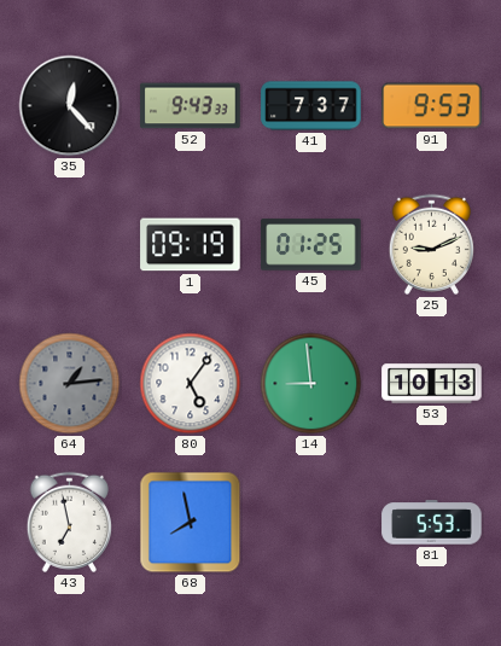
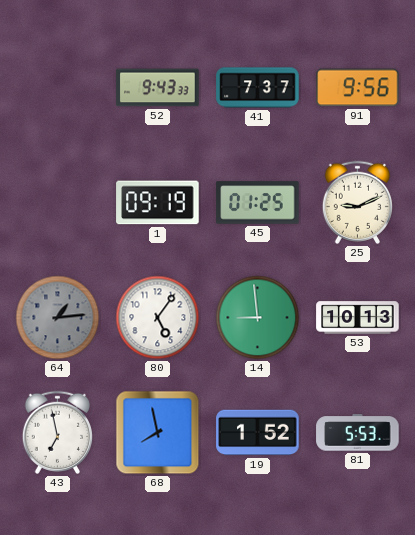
35: 12:23 -> none (70, 106)
91: 9:53 -> 9:56 (358, 88)
19: none -> 1:52 (258, 433)
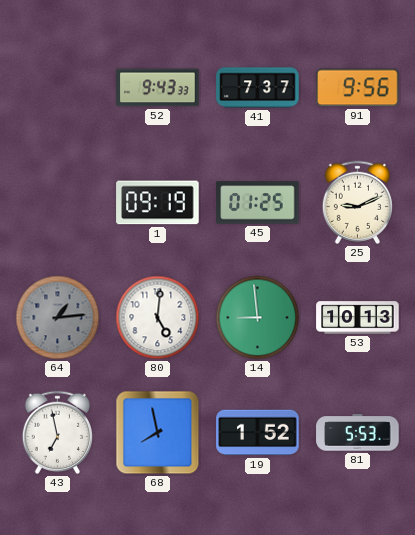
80: 5:06 -> 5:01 (158, 318)
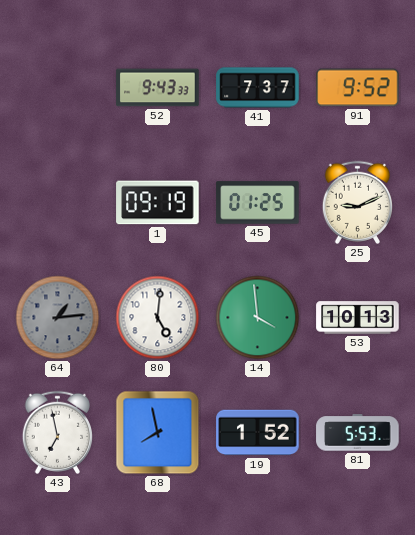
91: 9:56 -> 9:52 (358, 88)
14: 8:59 -> 3:59 (258, 318)
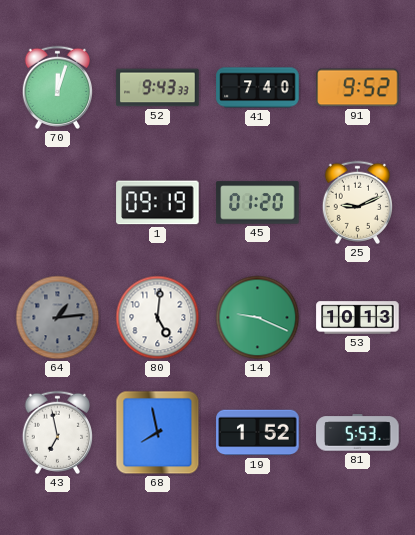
70: none -> 12:03 (57, 87)
41: 7:37 -> 7:40 (258, 88)
45: 01:25 -> 01:20 (258, 203)
14: 3:59 -> 9:19 (258, 318)
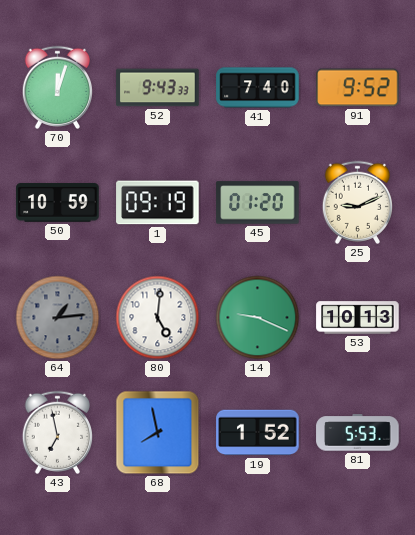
50: none -> 10:59 (58, 203)
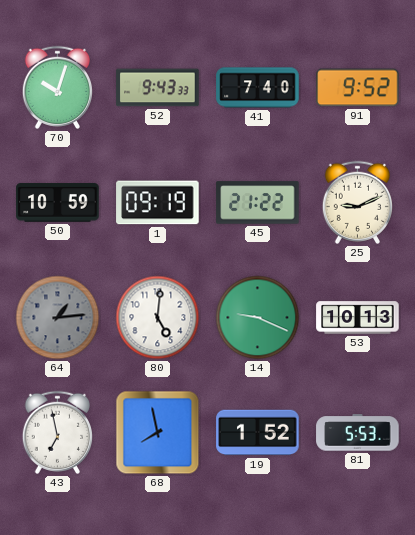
70: 12:03 -> 10:03 (57, 87)
45: 01:20 -> 21:22 (258, 203)
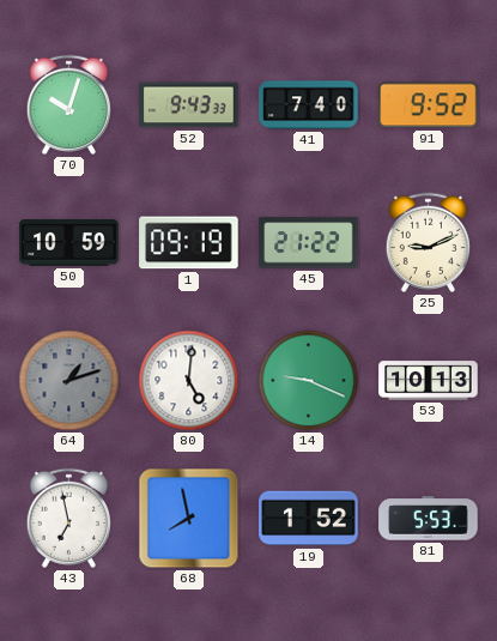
64: 1:14 -> 1:12 (69, 381)
